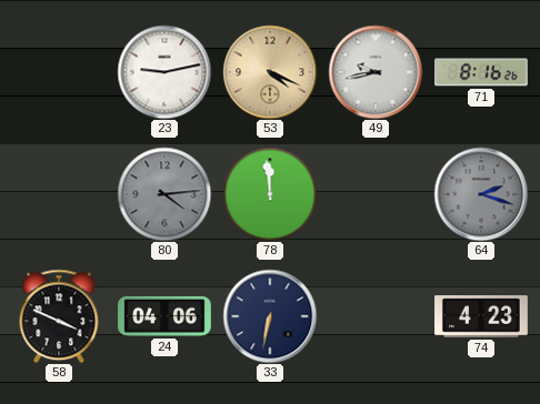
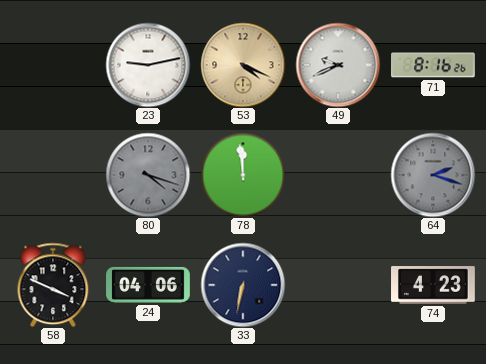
49: 9:43 -> 9:41 (338, 65)
80: 4:14 -> 4:18 (148, 175)
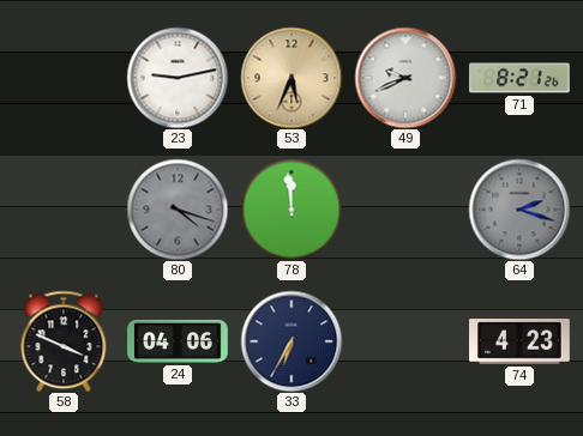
53: 4:19 -> 5:34 (291, 78)
71: 8:16 -> 8:21 (519, 78)
33: 6:32 -> 6:35 (291, 341)
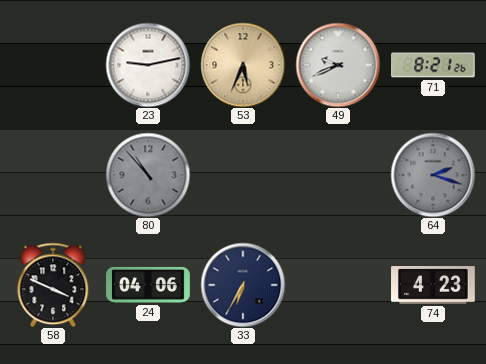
80: 4:18 -> 10:53 (148, 175)
78: 11:59 -> none (291, 210)
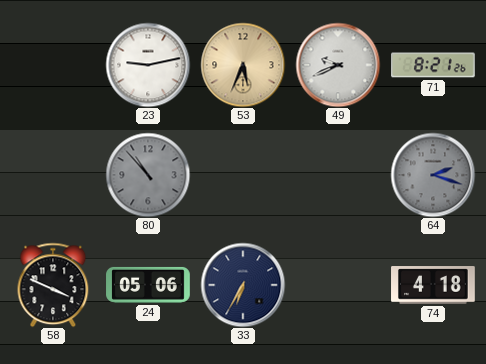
24: 04:06 -> 05:06 (148, 285)
74: 4:23 -> 4:18 (433, 285)
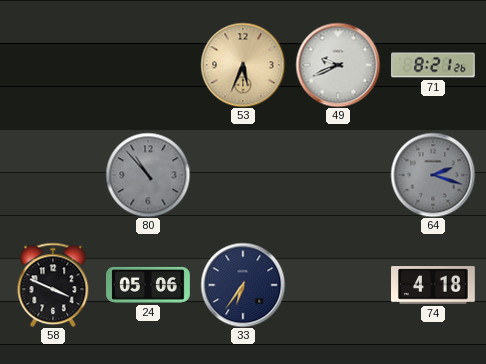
23: 9:13 -> none (148, 65)
33: 6:35 -> 6:36 (243, 285)
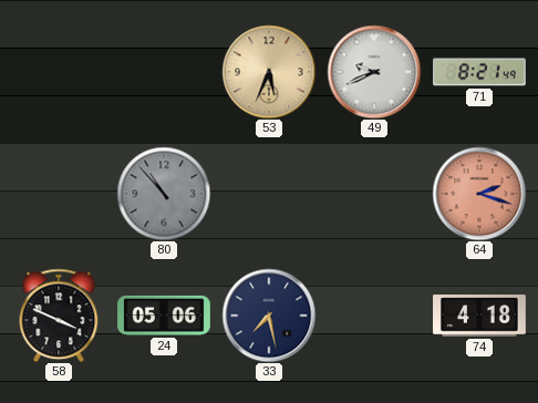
71: 8:21:26 -> 8:21:49 (479, 72)
64 dial: grey -> salmon (479, 194)
33: 6:36 -> 7:28 (269, 316)
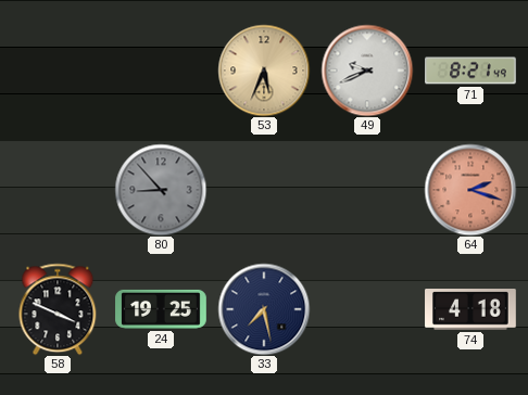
80: 10:53 -> 8:53 (161, 190)
24: 05:06 -> 19:25 (161, 309)
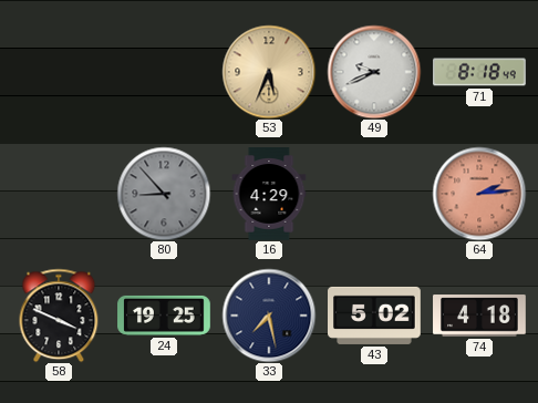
71: 8:21 -> 8:18 (479, 72)
16: none -> 4:29 (269, 194)
64: 2:18 -> 2:14 (479, 194)
43: none -> 5:02 (375, 316)
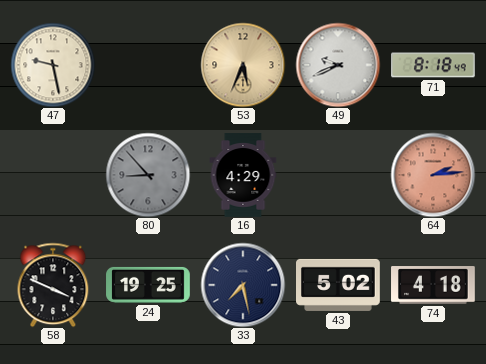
47: none -> 9:28 (53, 65)
